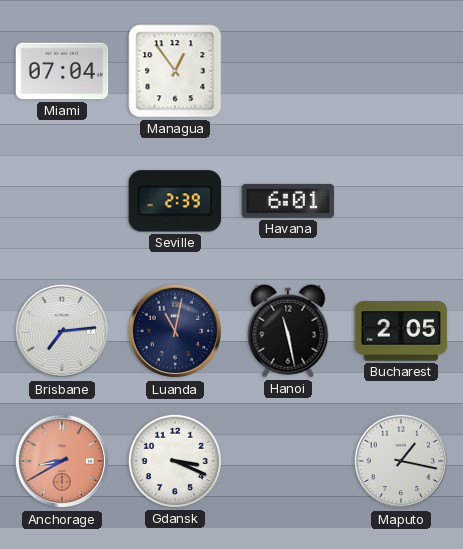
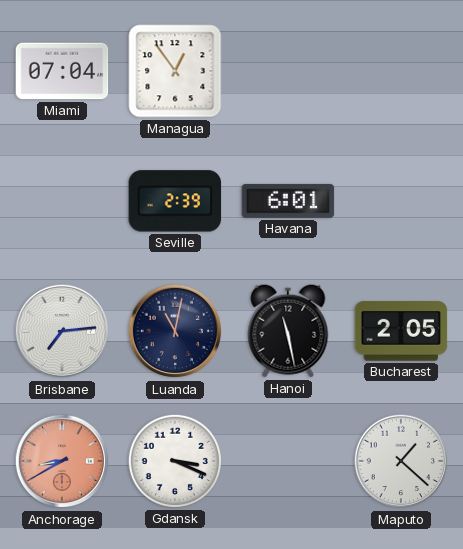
Maputo: 1:17 -> 1:22 (401, 461)
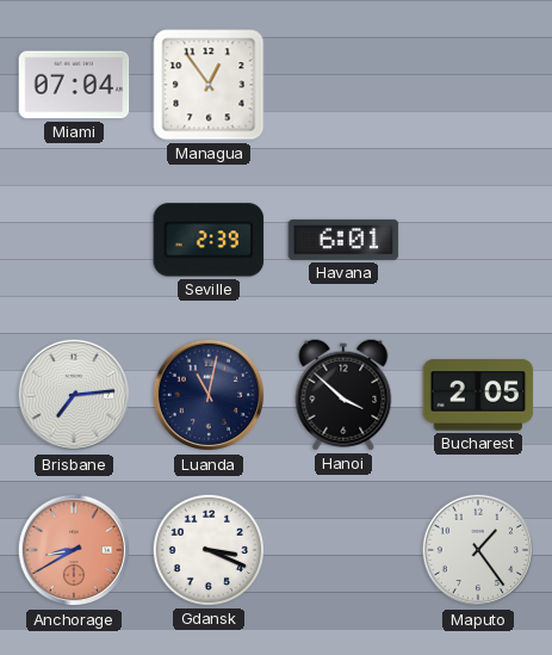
Hanoi: 11:28 -> 3:52 (343, 395)
Maputo: 1:22 -> 1:24 (478, 550)
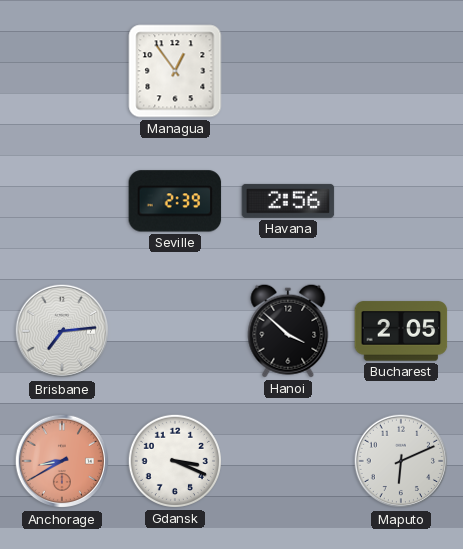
Miami: 07:04 -> none (74, 85)
Havana: 6:01 -> 2:56 (288, 201)
Luanda: 11:02 -> none (209, 395)
Maputo: 1:24 -> 6:11 (401, 461)
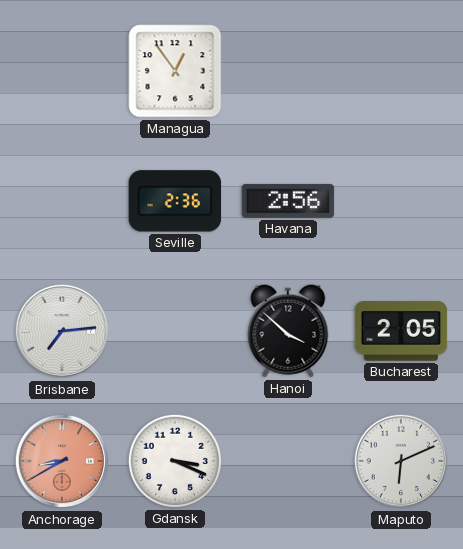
Seville: 2:39 -> 2:36 (175, 201)
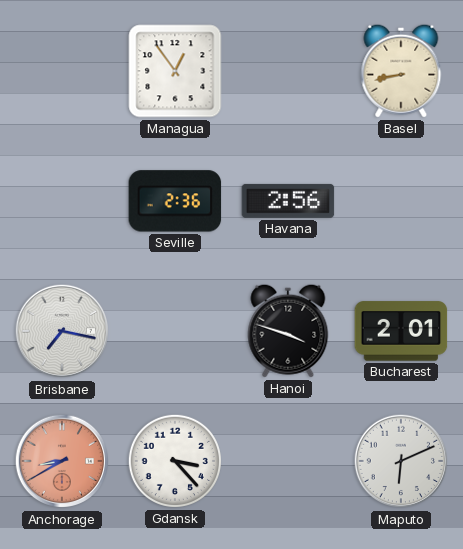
Basel: none -> 8:43 (401, 71)
Brisbane: 7:14 -> 7:17 (62, 331)
Hanoi: 3:52 -> 3:48 (288, 331)
Bucharest: 2:05 -> 2:01 (401, 331)
Gdansk: 3:19 -> 3:23 (175, 461)
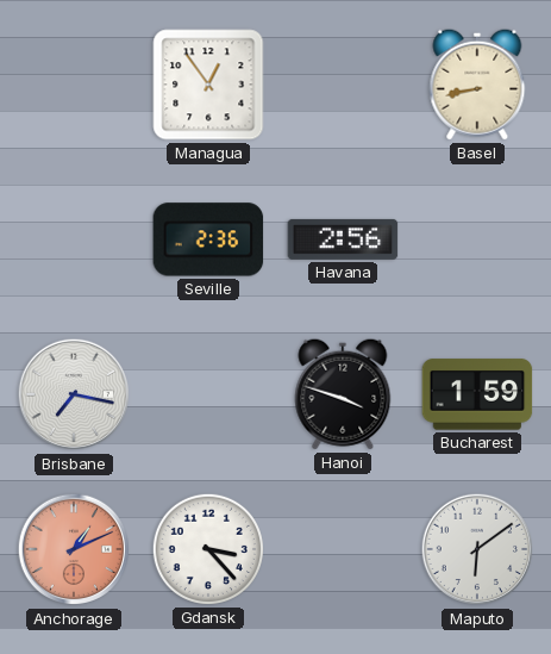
Bucharest: 2:01 -> 1:59 (477, 394)
Anchorage: 8:40 -> 1:11 (74, 549)
Maputo: 6:11 -> 6:09 (477, 549)
